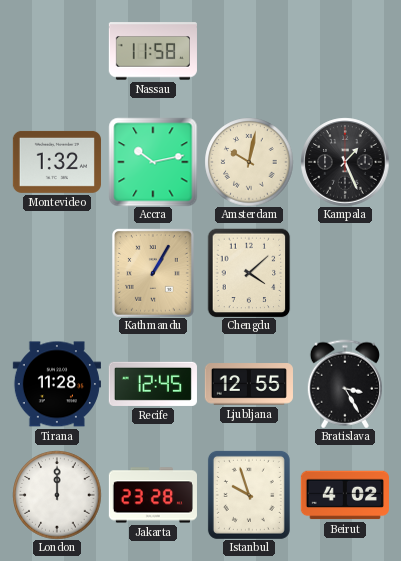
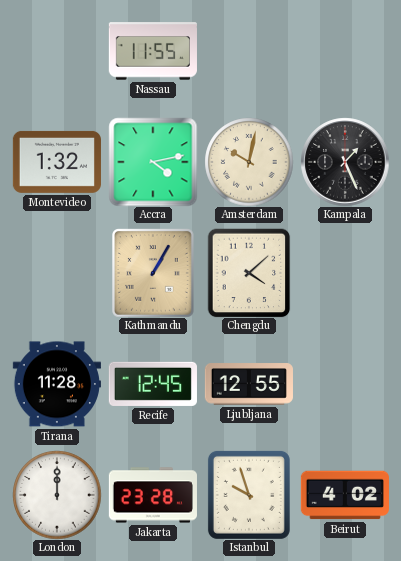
Nassau: 11:58 -> 11:55 (153, 51)
Accra: 10:13 -> 4:13 (153, 162)
Bratislava: 3:25 -> none (345, 384)
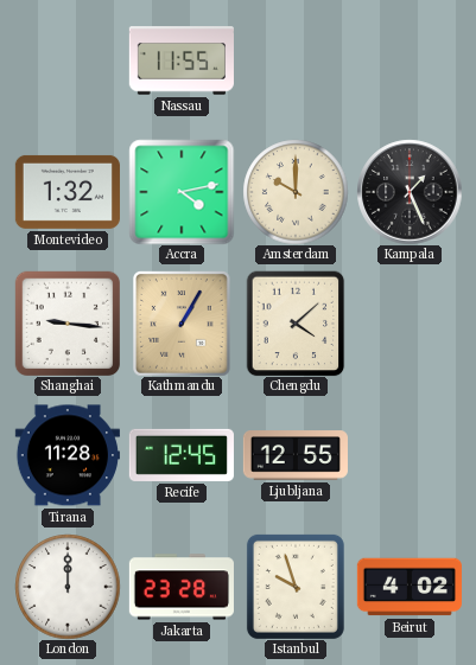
Amsterdam: 10:02 -> 10:00 (296, 192)
Shanghai: none -> 9:16 (66, 322)
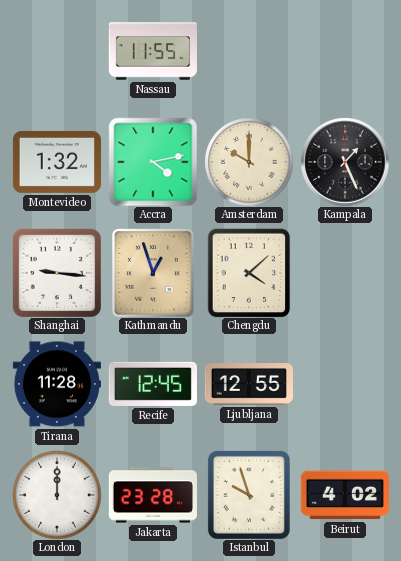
Kathmandu: 1:05 -> 12:57 (154, 273)
